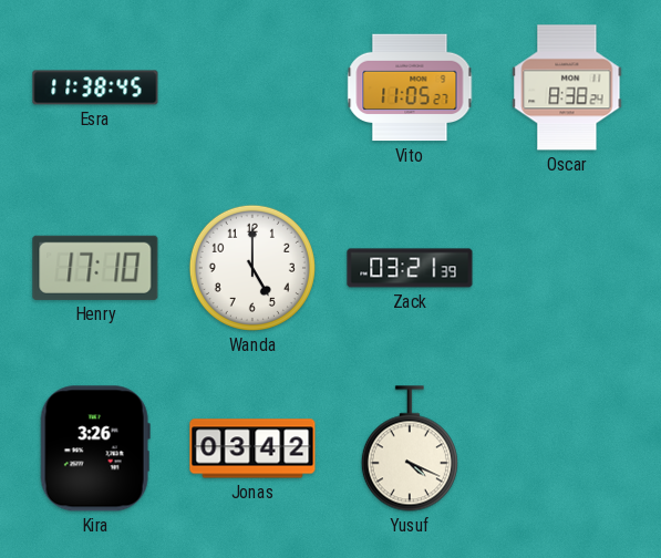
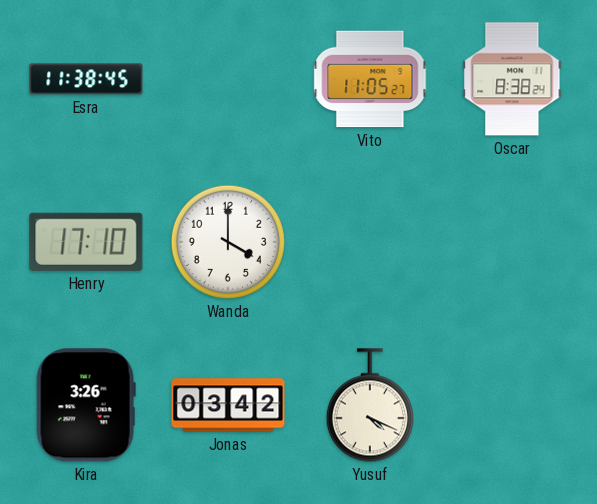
Wanda: 5:00 -> 4:00 (228, 242)
Zack: 03:21 -> none (410, 268)
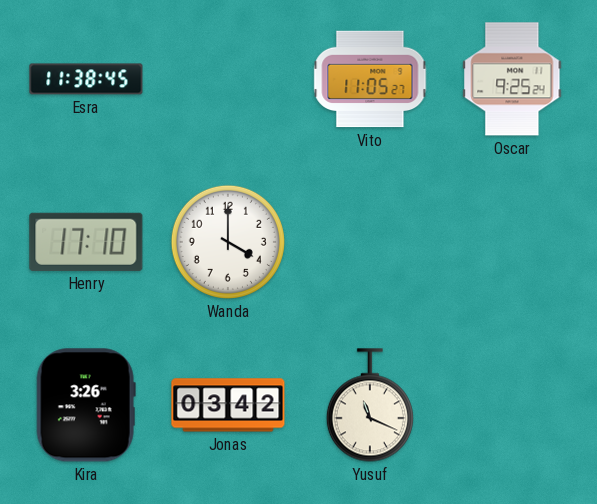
Oscar: 8:38 -> 9:25 (512, 79)
Yusuf: 4:19 -> 11:19 (370, 405)
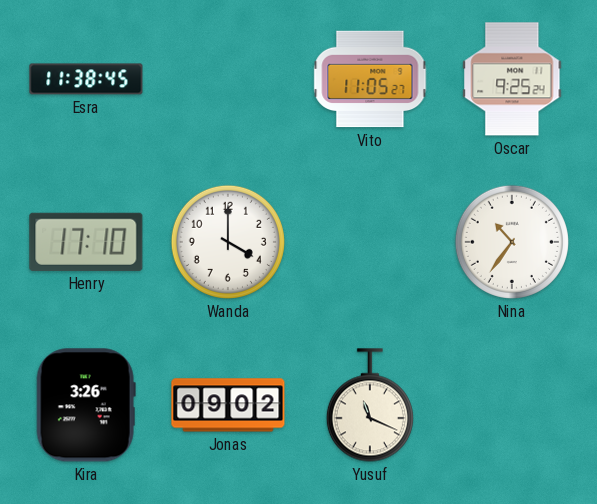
Nina: none -> 10:36 (512, 242)
Jonas: 03:42 -> 09:02 (228, 405)
